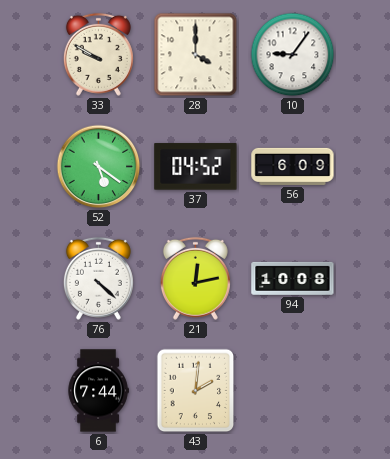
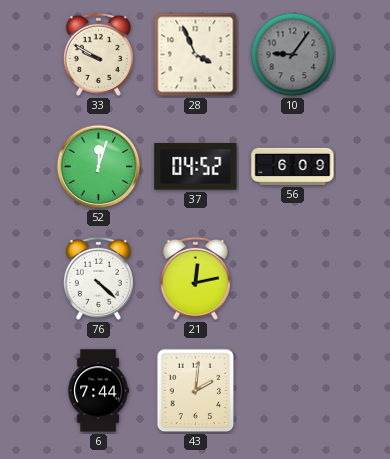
28: 4:00 -> 3:56 (196, 55)
10 dial: white -> grey (293, 55)
52: 5:21 -> 12:03 (99, 167)
94: 10:08 -> none (293, 278)
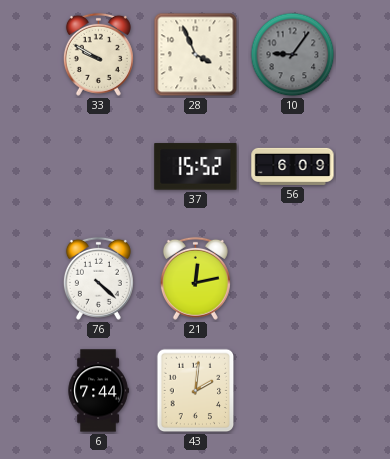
52: 12:03 -> none (99, 167)
37: 04:52 -> 15:52 (196, 167)
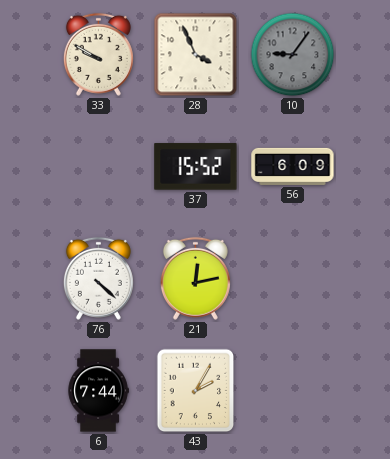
43: 2:01 -> 2:05 (196, 391)
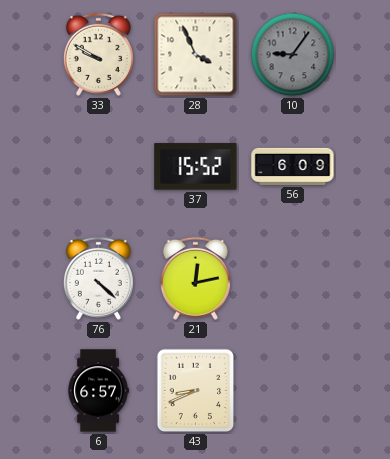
6: 7:44 -> 6:57 (98, 391)
43: 2:05 -> 8:41 (196, 391)
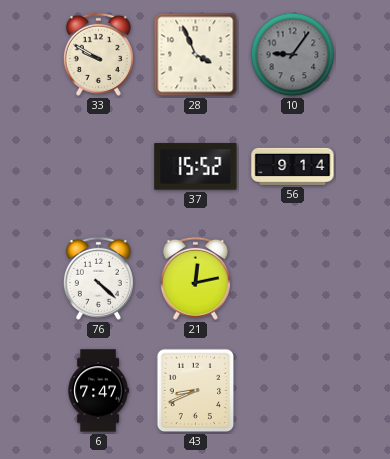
56: 6:09 -> 9:14 (293, 166)
6: 6:57 -> 7:47 (98, 391)
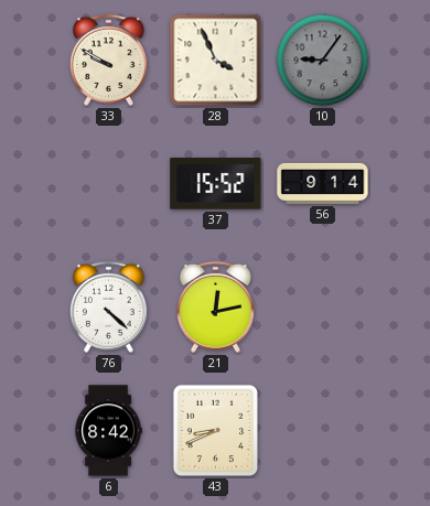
6: 7:47 -> 8:42 (108, 431)
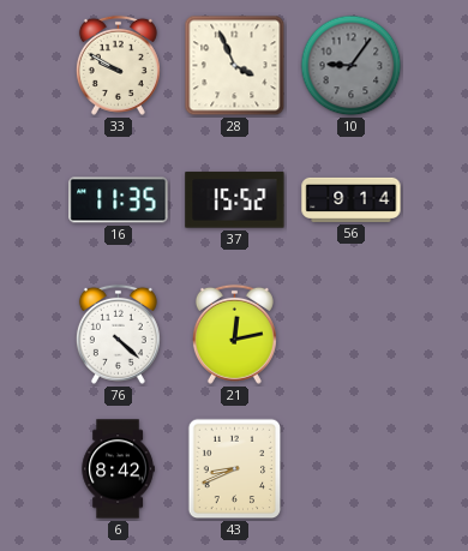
16: none -> 11:35 (119, 200)
